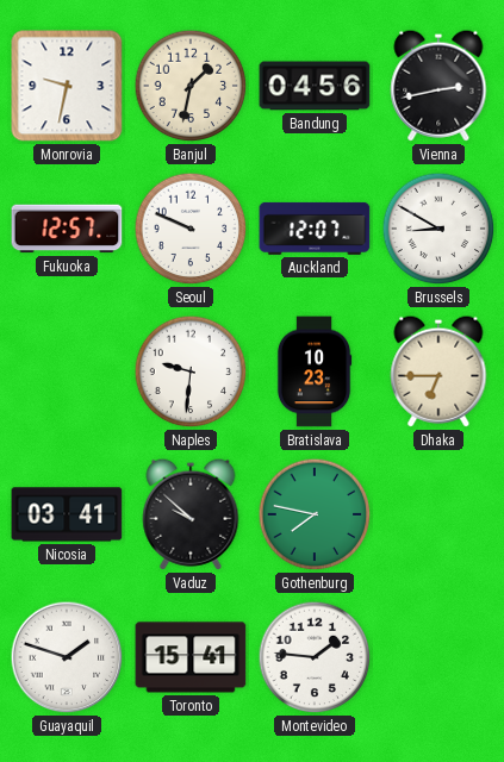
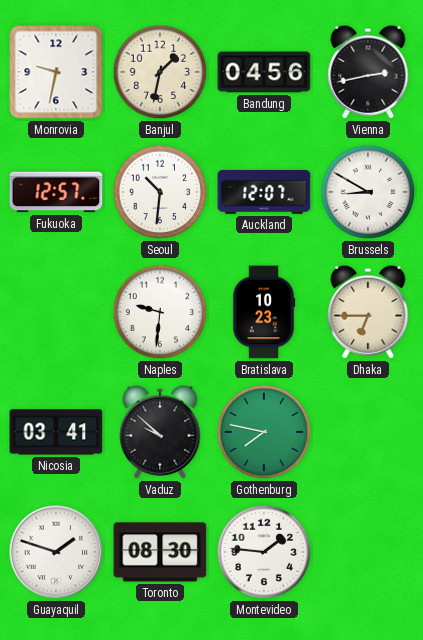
Seoul: 9:49 -> 10:31 (160, 192)
Toronto: 15:41 -> 08:30 (160, 552)
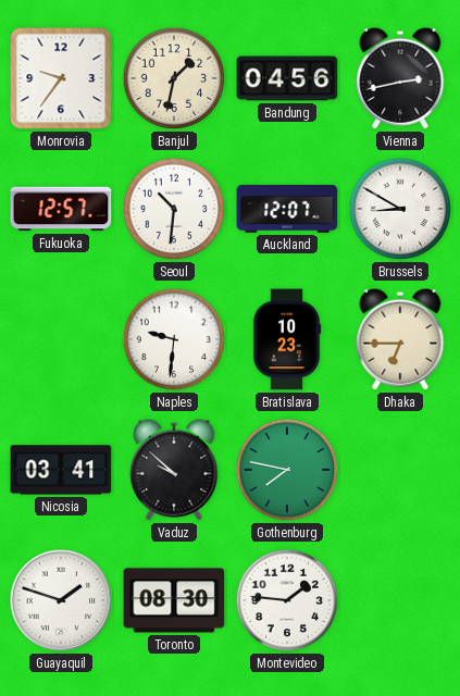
Monrovia: 9:32 -> 9:36 (61, 78)
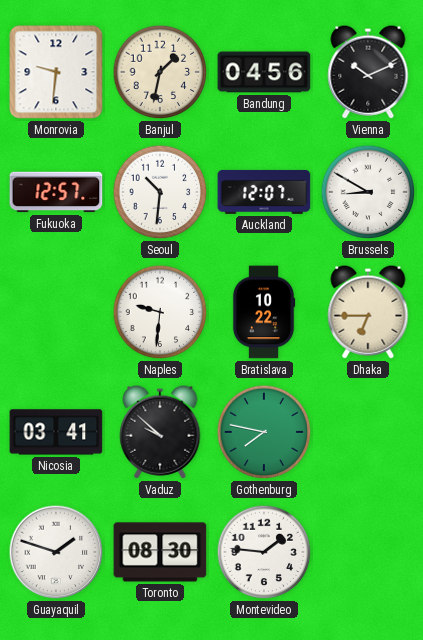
Monrovia: 9:36 -> 9:31 (56, 72)
Vienna: 2:43 -> 10:11 (368, 72)
Bratislava: 10:23 -> 10:22 (264, 312)
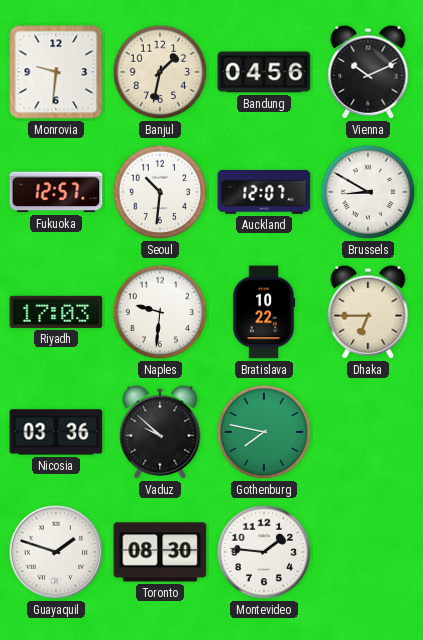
Riyadh: none -> 17:03 (56, 312)
Nicosia: 03:41 -> 03:36 (56, 432)
